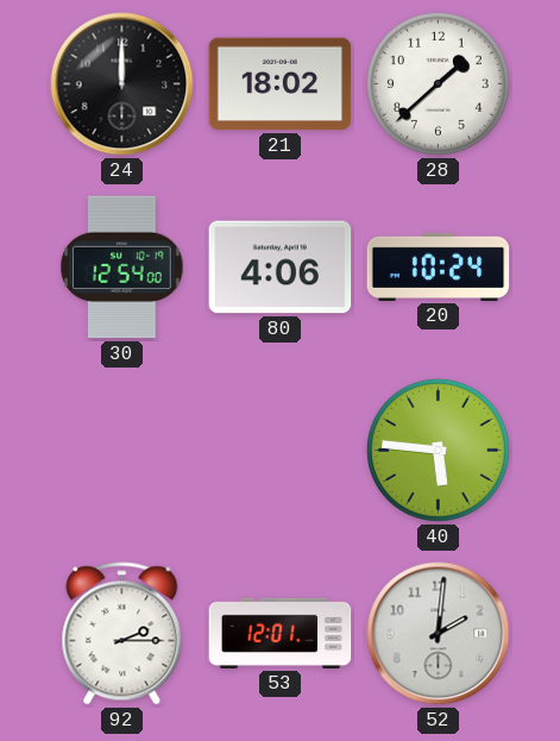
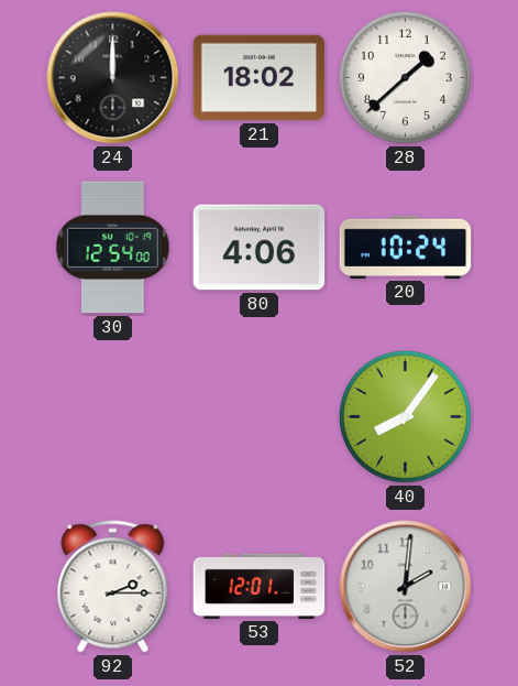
40: 5:46 -> 8:06 (405, 416)
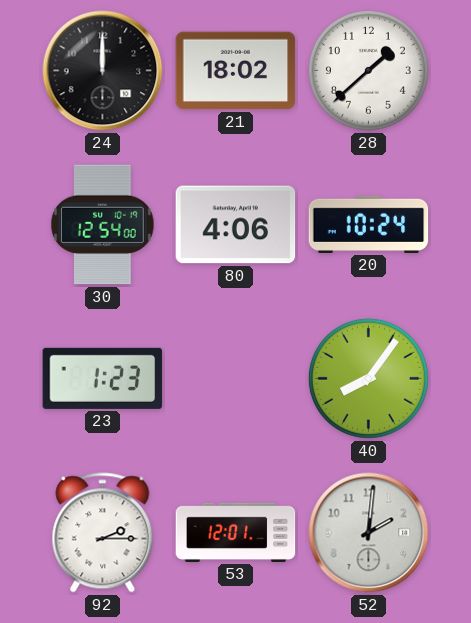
23: none -> 1:23 (103, 378)
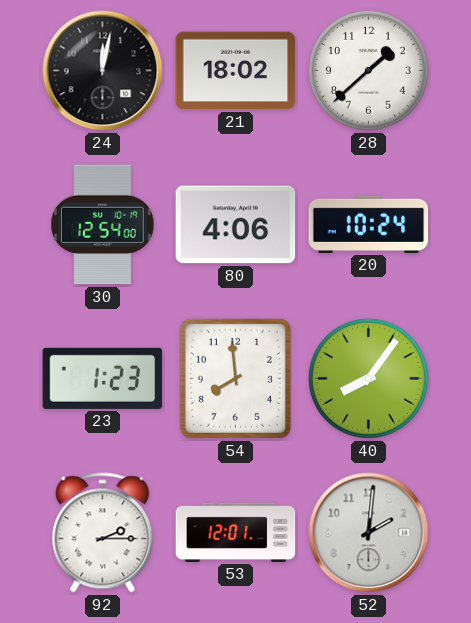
24: 12:00 -> 12:02 (103, 71)
54: none -> 7:59 (235, 378)
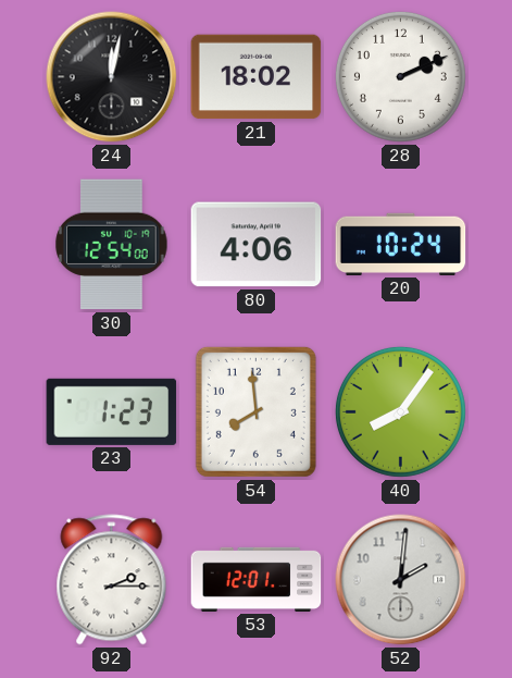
28: 1:38 -> 2:11 (400, 76)
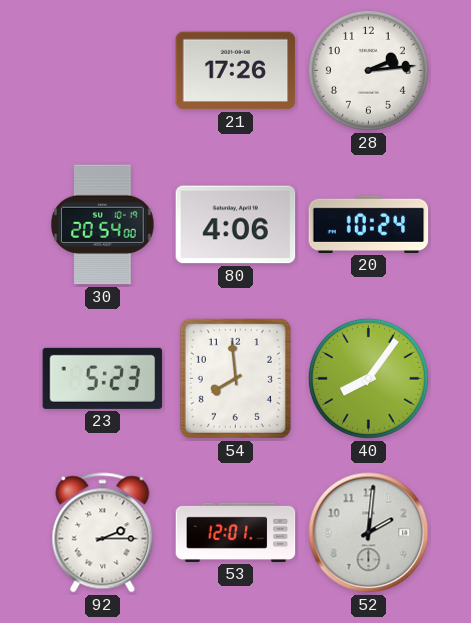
24: 12:02 -> none (112, 77)
21: 18:02 -> 17:26 (236, 71)
28: 2:11 -> 2:14 (368, 70)
30: 12:54 -> 20:54 (103, 225)
23: 1:23 -> 5:23 (103, 378)
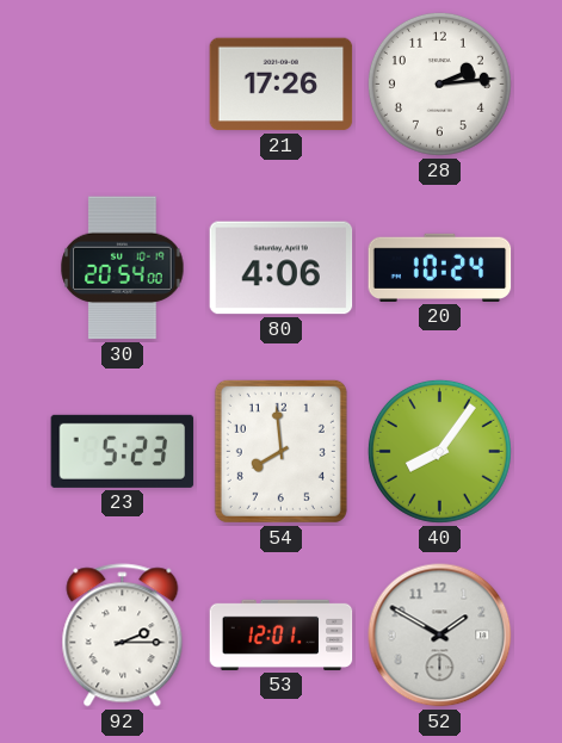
52: 2:01 -> 1:50 (440, 636)
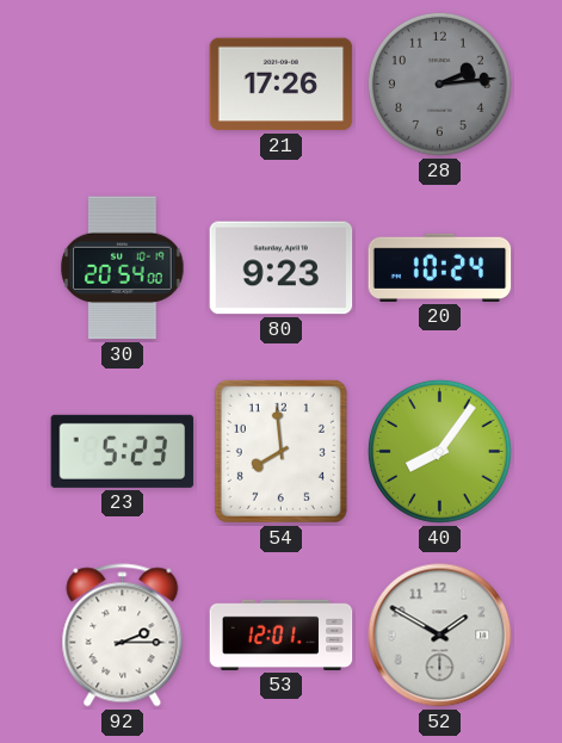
28 dial: white -> grey (439, 83)
80: 4:06 -> 9:23 (282, 268)
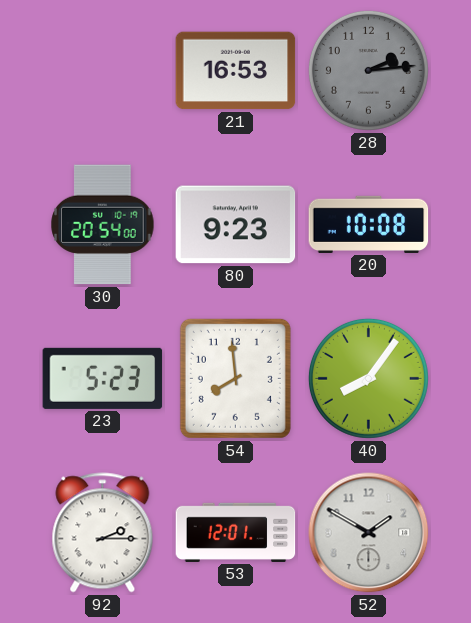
21: 17:26 -> 16:53 (236, 71)
20: 10:24 -> 10:08 (369, 224)
